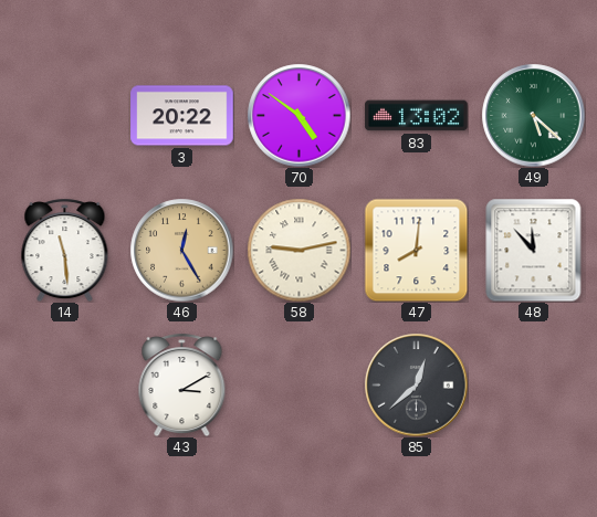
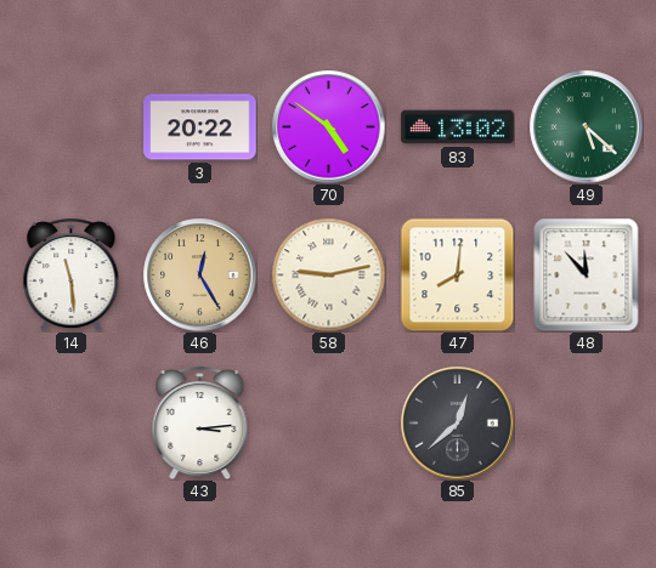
43: 3:10 -> 3:14 (200, 422)
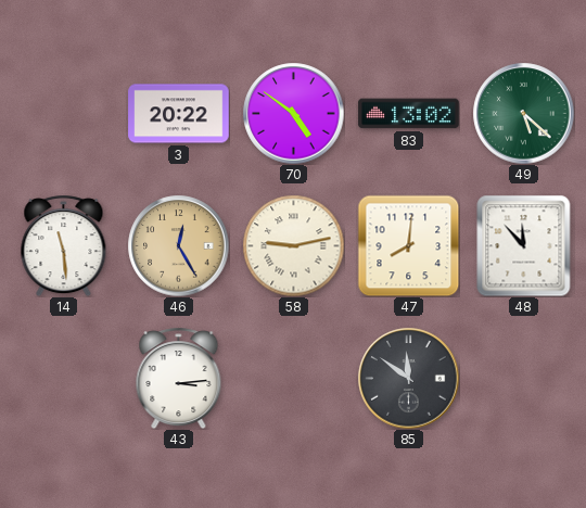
85: 12:38 -> 11:51 (408, 378)
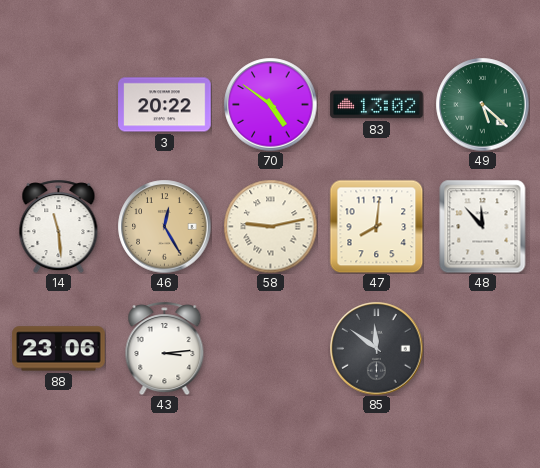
88: none -> 23:06 (59, 349)
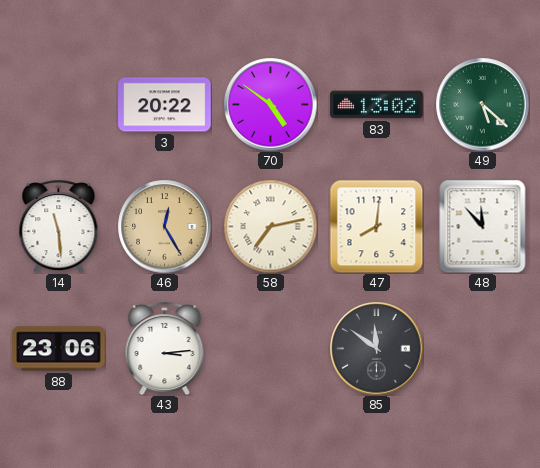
58: 9:13 -> 7:13 (270, 226)
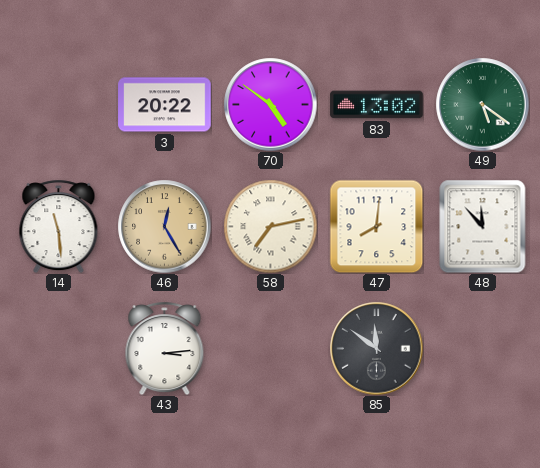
49: 5:22 -> 5:21 (482, 104)
88: 23:06 -> none (59, 349)
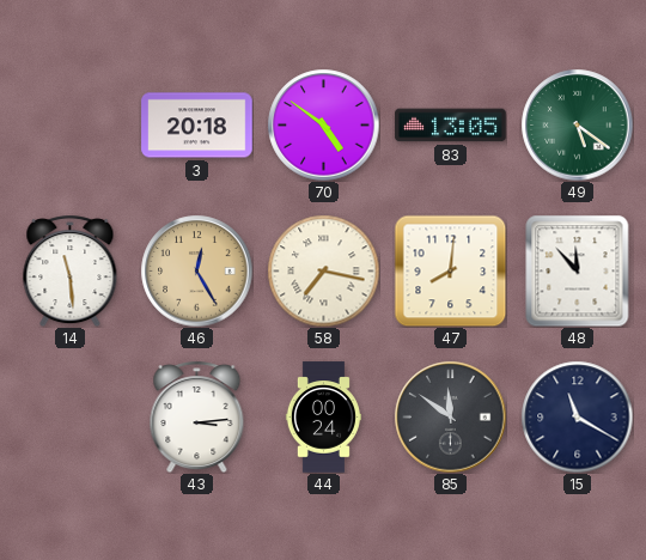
3: 20:22 -> 20:18 (197, 126)
83: 13:02 -> 13:05 (451, 126)
58: 7:13 -> 7:17 (323, 270)
44: none -> 00:24 (323, 418)
15: none -> 11:20 (577, 416)
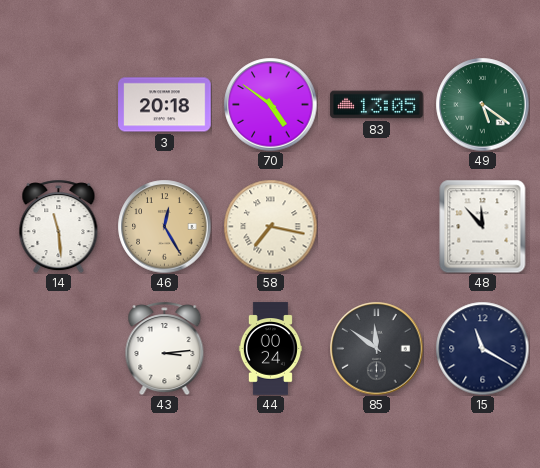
47: 8:01 -> none (450, 270)
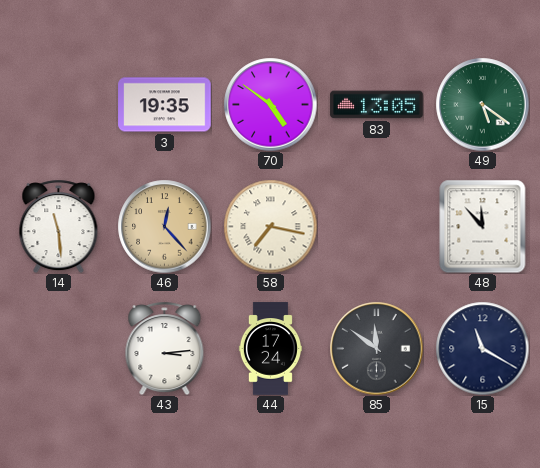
3: 20:18 -> 19:35 (165, 105)
46: 12:25 -> 12:23 (164, 226)
44: 00:24 -> 17:24 (270, 349)
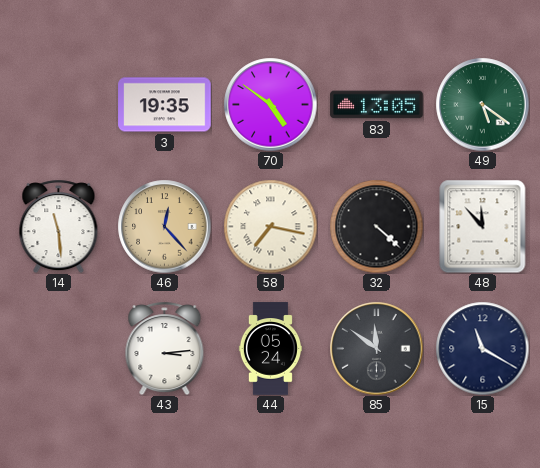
32: none -> 4:22 (376, 226)
44: 17:24 -> 05:24 (270, 349)
